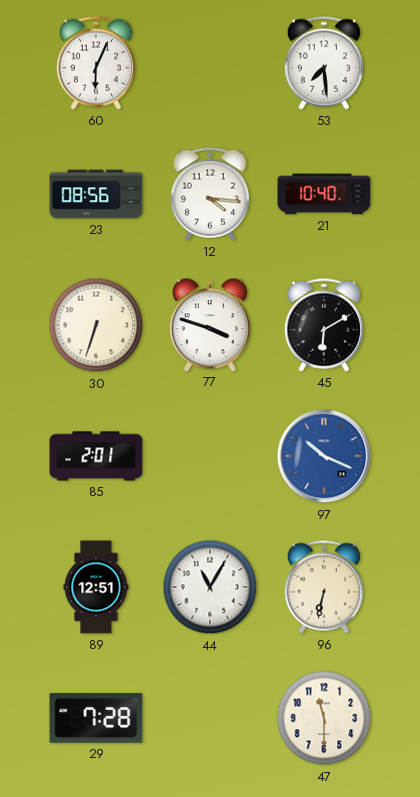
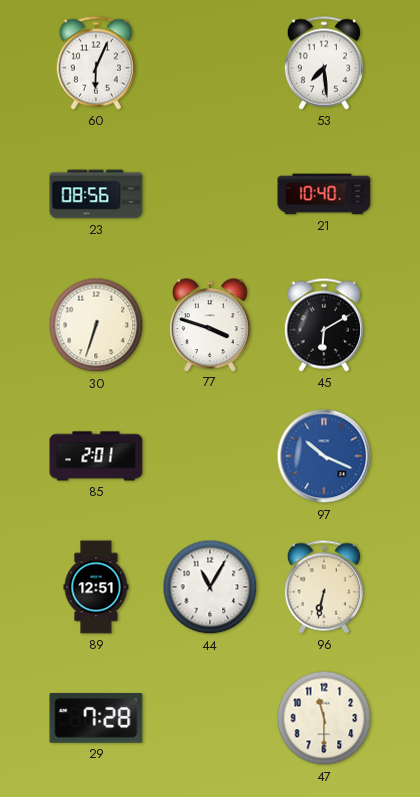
12: 4:16 -> none (210, 194)
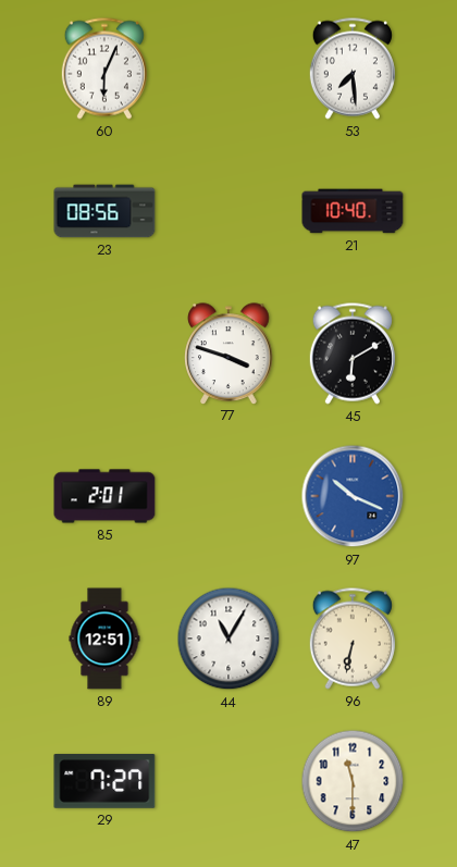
30: 6:33 -> none (96, 325)
29: 7:28 -> 7:27 (104, 781)
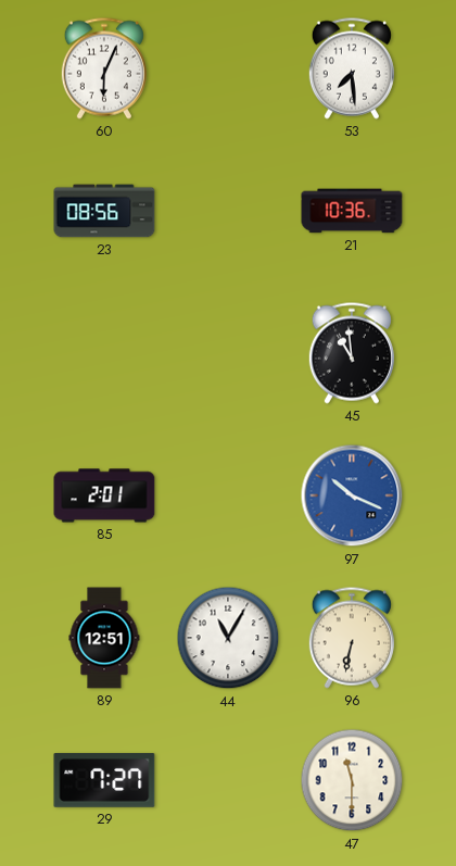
21: 10:40 -> 10:36 (352, 211)
77: 3:48 -> none (228, 354)
45: 6:10 -> 10:59 (352, 353)
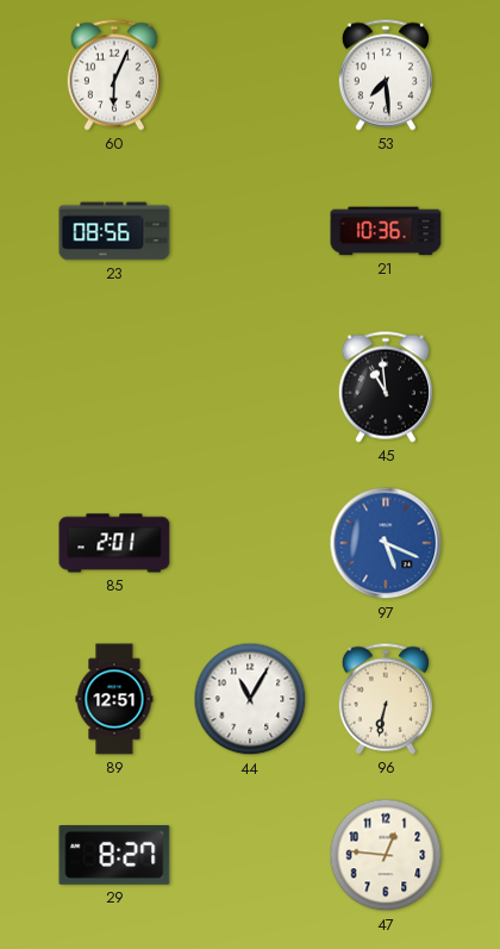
97: 10:19 -> 5:19 (386, 543)
29: 7:27 -> 8:27 (114, 855)
47: 11:30 -> 12:46 (386, 855)
